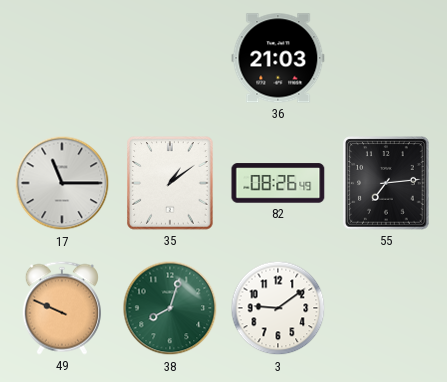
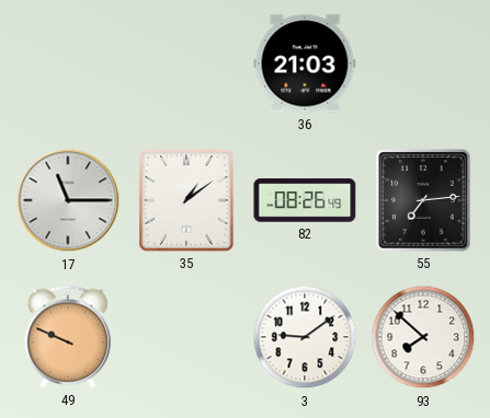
38: 8:03 -> none (170, 308)
93: none -> 7:52 (423, 337)
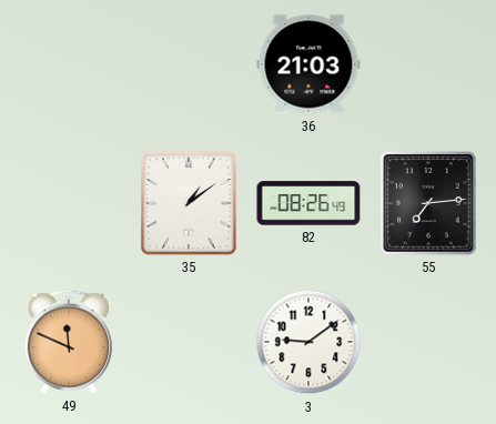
17: 11:15 -> none (68, 200)
49: 9:49 -> 11:49 (69, 342)
93: 7:52 -> none (423, 337)
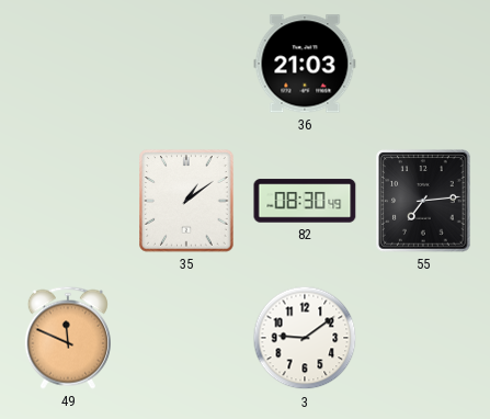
82: 08:26 -> 08:30 (305, 201)
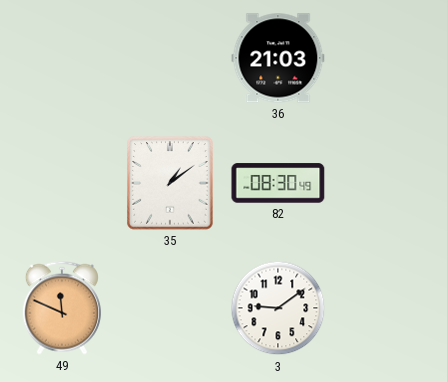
55: 7:14 -> none (423, 201)
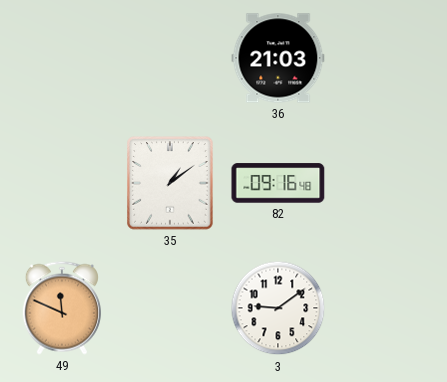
82: 08:30 -> 09:16 (278, 183)
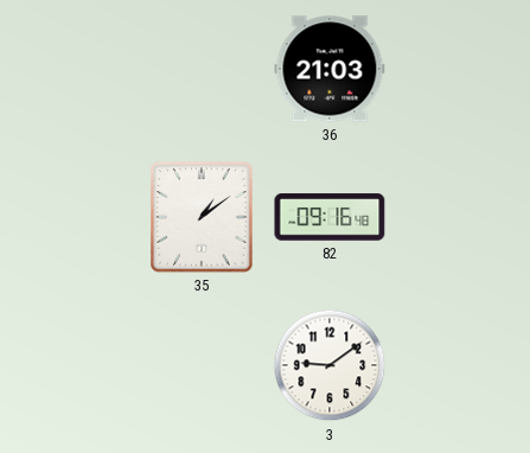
49: 11:49 -> none (62, 308)
